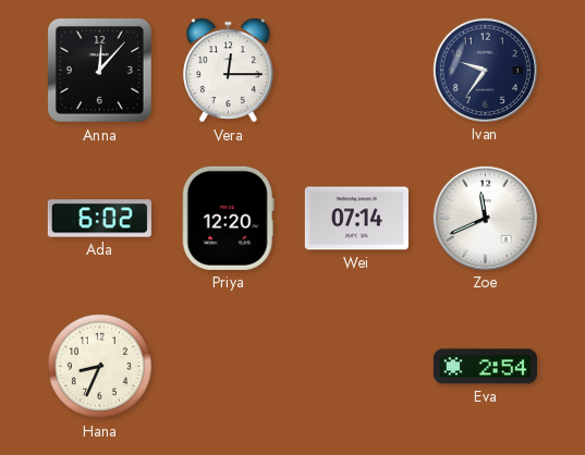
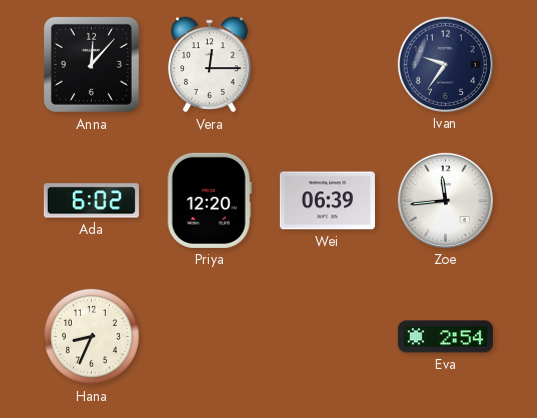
Wei: 07:14 -> 06:39 (327, 201)
Zoe: 11:41 -> 11:44 (445, 200)
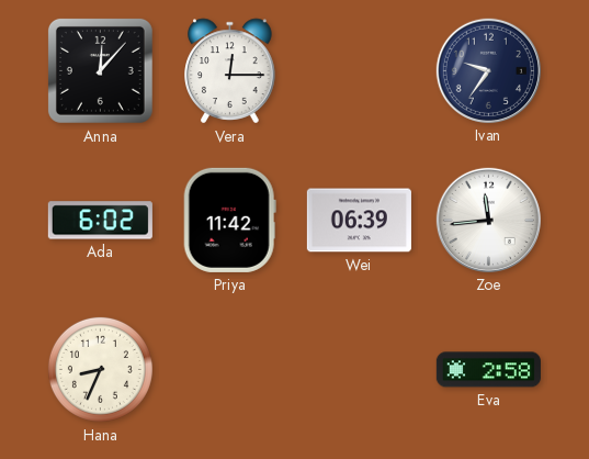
Priya: 12:20 -> 11:42 (229, 220)
Eva: 2:54 -> 2:58 (488, 370)
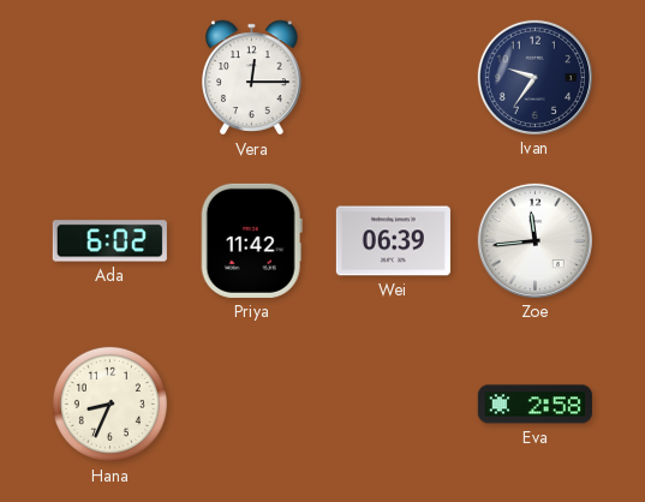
Anna: 12:07 -> none (100, 70)
